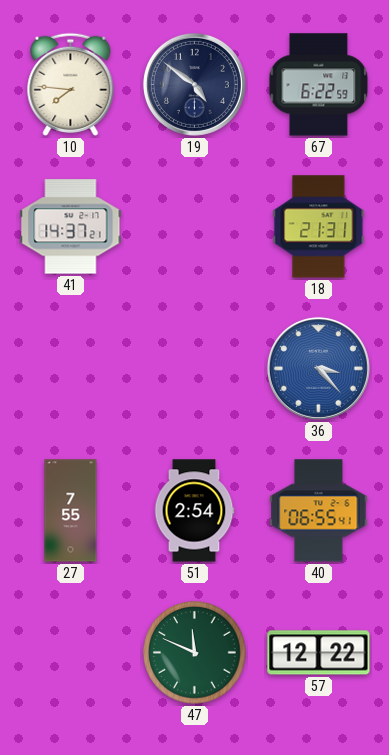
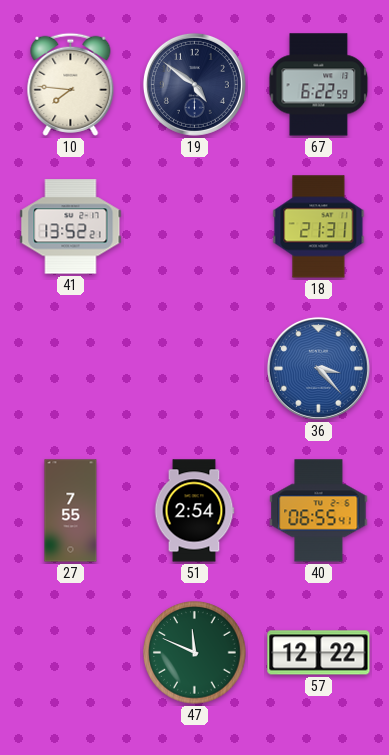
41: 14:37 -> 13:52 (71, 227)
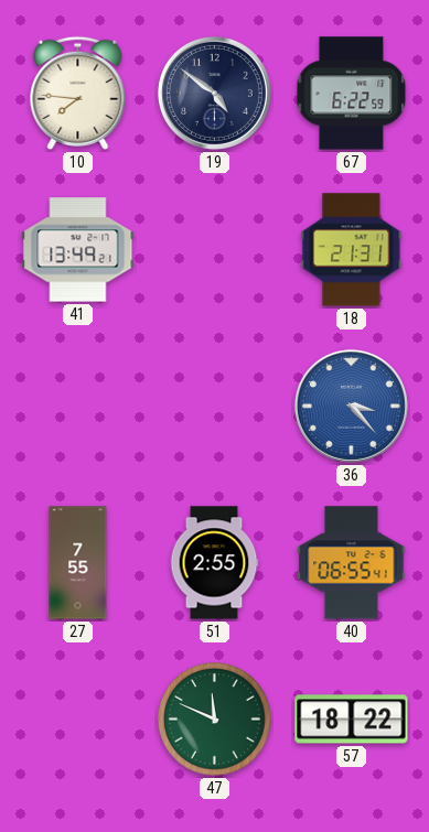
41: 13:52 -> 13:49 (78, 250)
51: 2:54 -> 2:55 (214, 563)
57: 12:22 -> 18:22 (352, 720)
